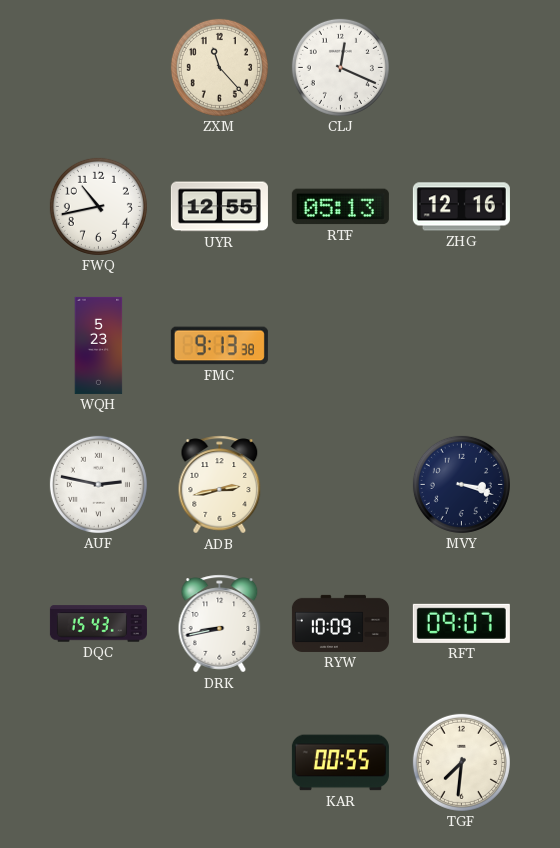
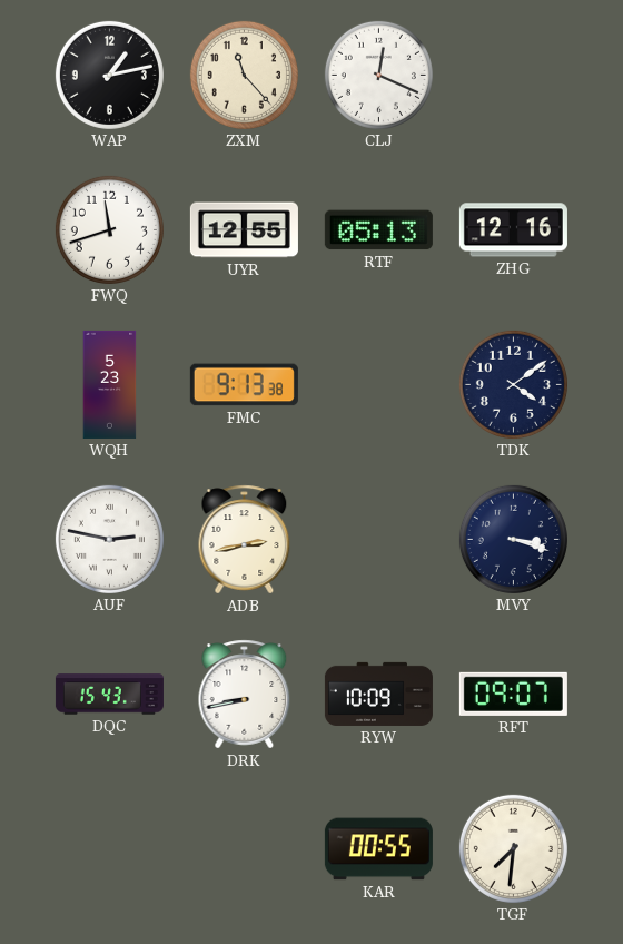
WAP: none -> 1:13 (109, 75)
FWQ: 10:43 -> 11:42 (109, 229)
TDK: none -> 4:09 (513, 384)
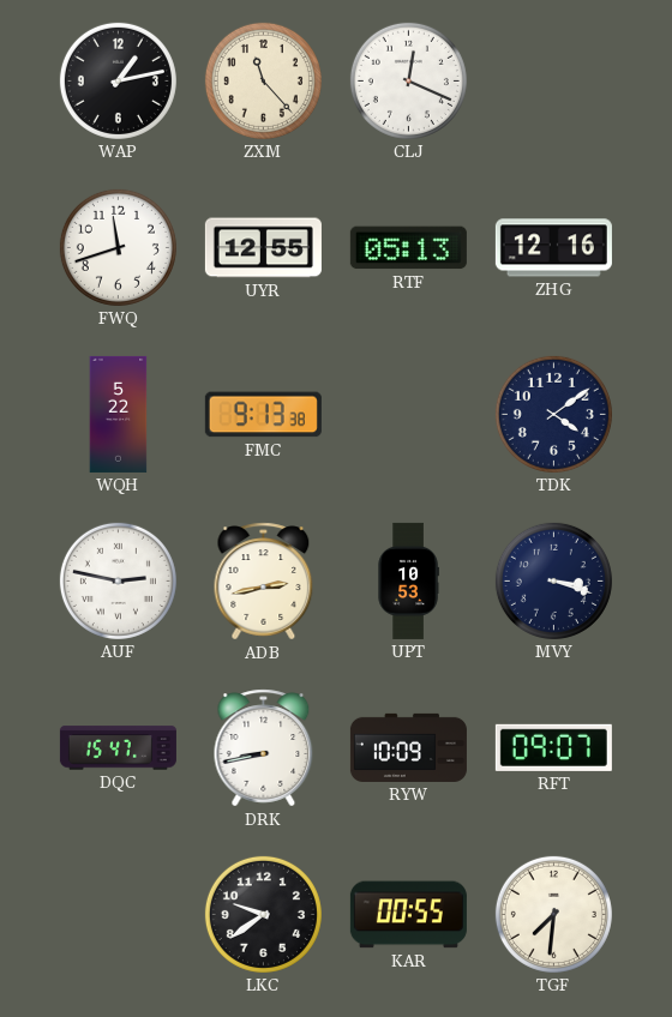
WQH: 5:23 -> 5:22 (119, 414)
UPT: none -> 10:53 (408, 580)
DQC: 15:43 -> 15:47 (118, 748)
LKC: none -> 9:39 (263, 914)
